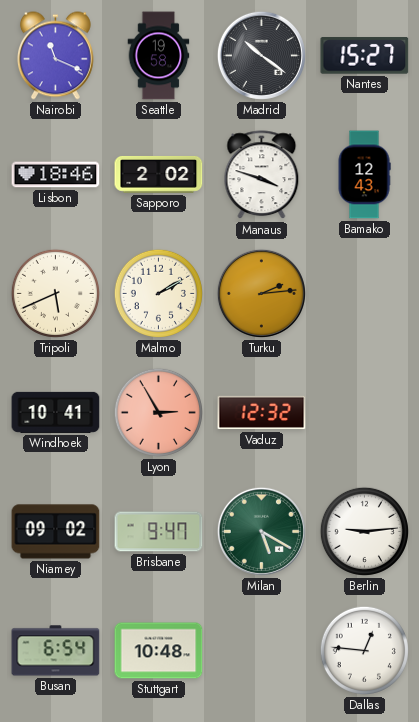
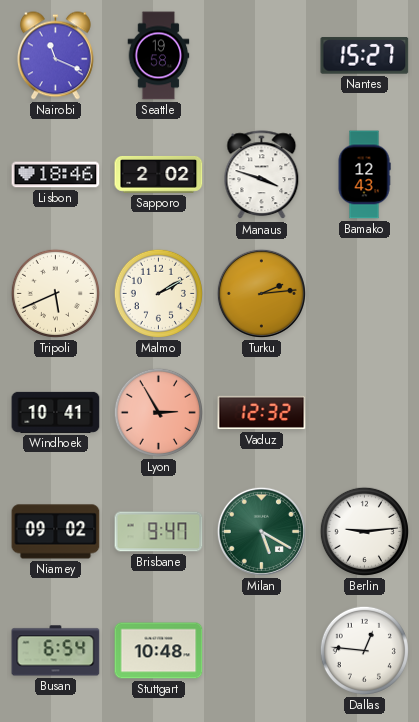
Madrid: 10:21 -> none (261, 55)
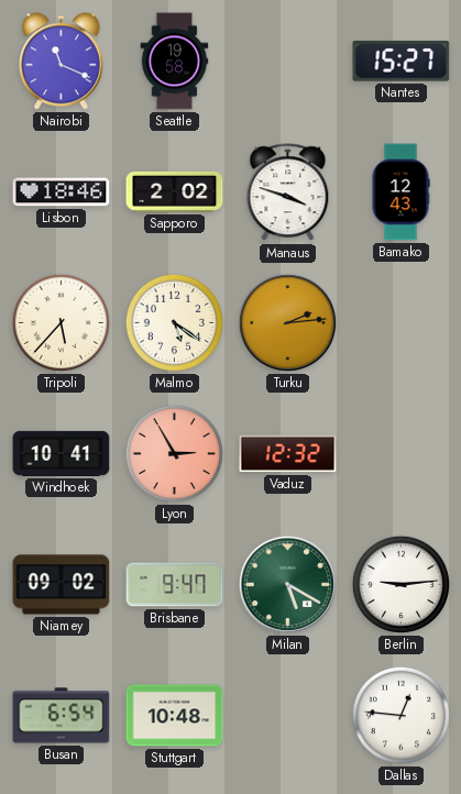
Tripoli: 5:41 -> 5:37 (61, 322)
Malmo: 2:10 -> 5:21 (174, 322)
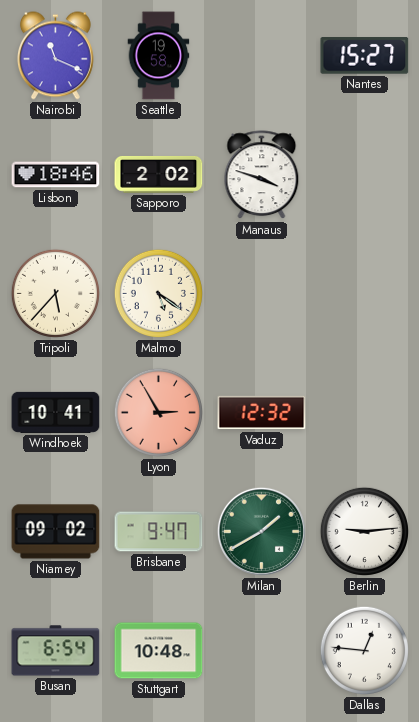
Bamako: 12:43 -> none (400, 192)
Turku: 2:14 -> none (287, 322)
Milan: 5:20 -> 1:40 (261, 531)
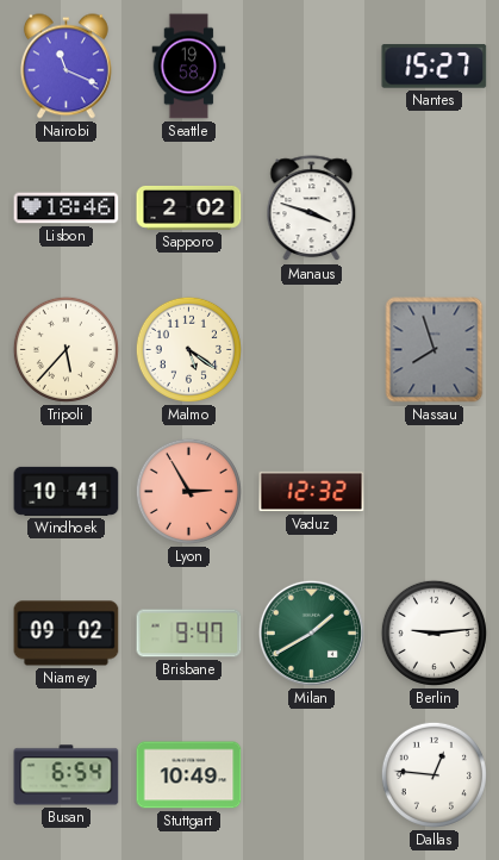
Nassau: none -> 7:57 (435, 350)
Stuttgart: 10:48 -> 10:49 (189, 775)
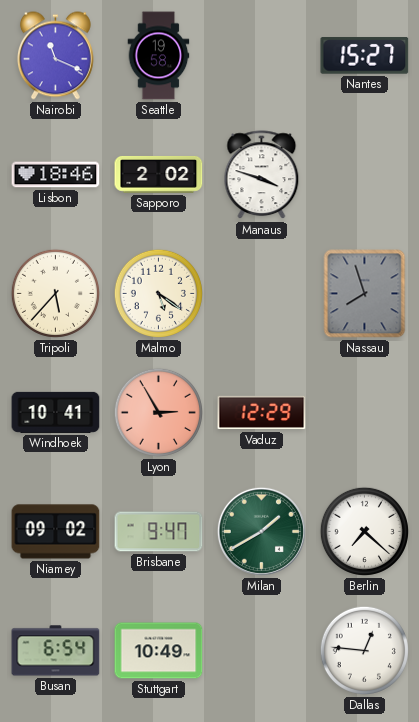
Vaduz: 12:32 -> 12:29 (262, 413)
Berlin: 9:14 -> 7:22 (364, 531)
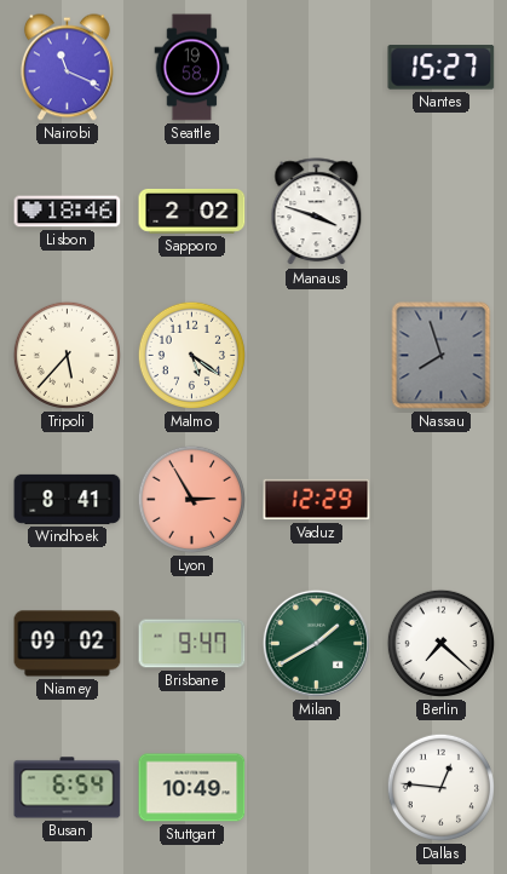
Windhoek: 10:41 -> 8:41 (68, 499)
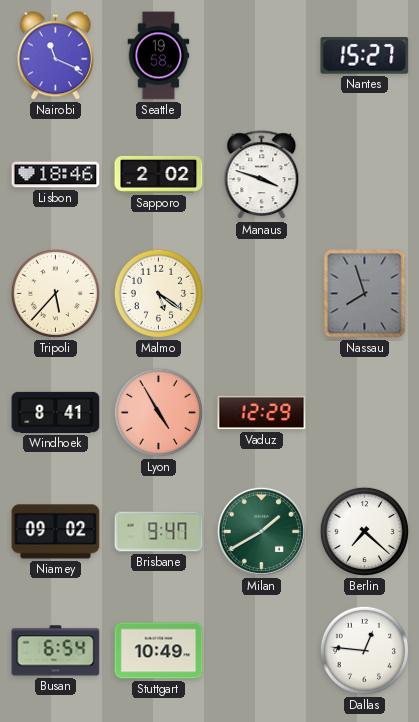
Lyon: 2:55 -> 4:55 (158, 412)
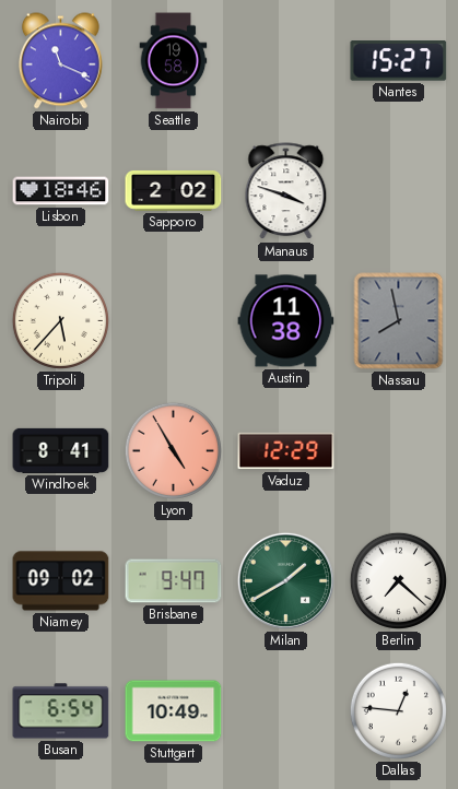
Malmo: 5:21 -> none (158, 293)
Austin: none -> 11:38 (286, 321)
Nassau: 7:57 -> 7:58 (399, 321)
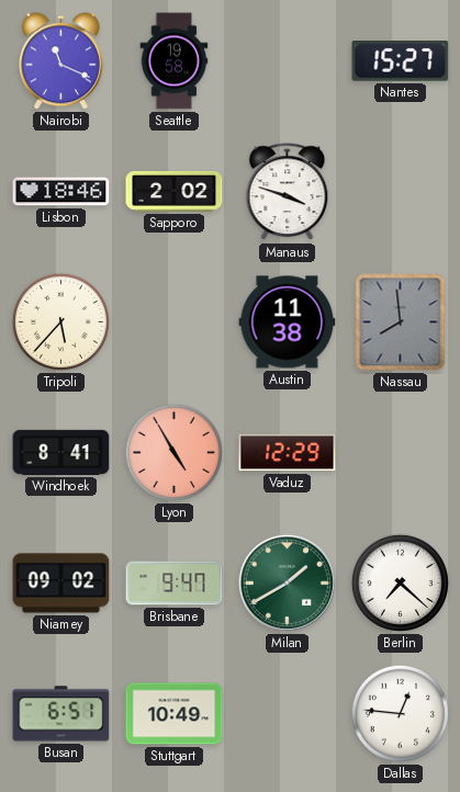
Nassau: 7:58 -> 7:59 (401, 323)
Busan: 6:54 -> 6:51 (61, 714)
